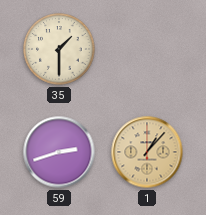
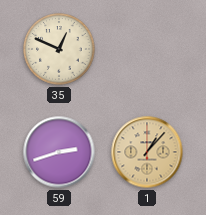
35: 1:30 -> 12:49 (59, 49)
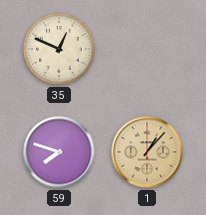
59: 2:42 -> 7:48 (59, 152)
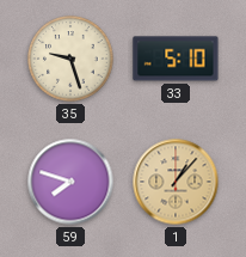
35: 12:49 -> 9:27 (70, 59)
33: none -> 5:10 (176, 59)
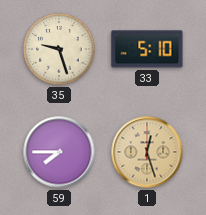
59: 7:48 -> 7:45 (59, 152)
1: 1:07 -> 12:27 (147, 152)
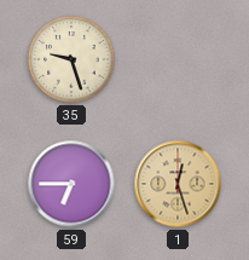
33: 5:10 -> none (147, 49)
59: 7:45 -> 6:45 (71, 184)
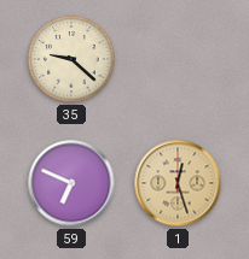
35: 9:27 -> 9:22 (71, 59)
59: 6:45 -> 6:49 (71, 183)
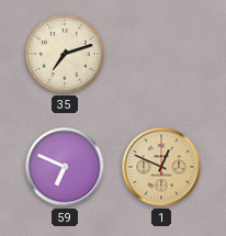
35: 9:22 -> 7:12 (65, 54)
1: 12:27 -> 12:49 (161, 167)
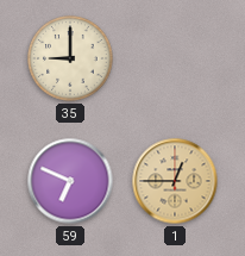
35: 7:12 -> 9:00 (70, 58)
1: 12:49 -> 12:45 (175, 181)
